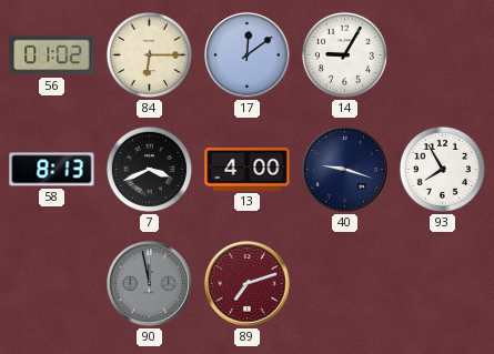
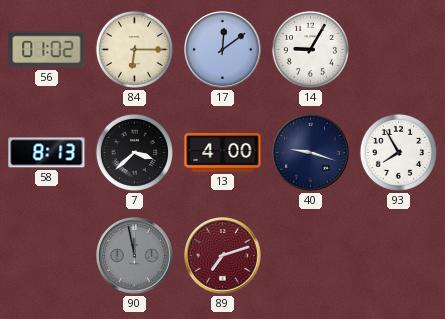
7: 3:41 -> 3:38 (134, 152)
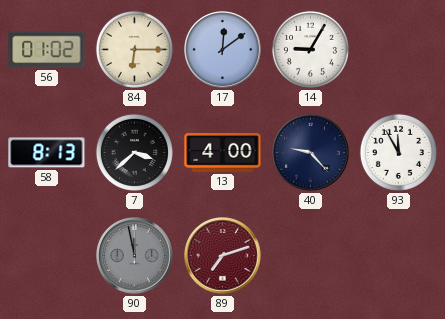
40: 9:18 -> 9:23 (311, 153)
93: 7:55 -> 11:55 (398, 152)
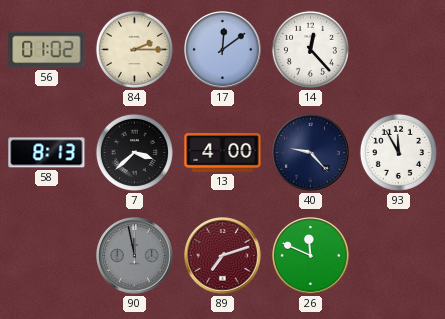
84: 6:15 -> 2:15 (134, 49)
14: 9:05 -> 12:23 (310, 49)
26: none -> 11:49 (311, 256)
